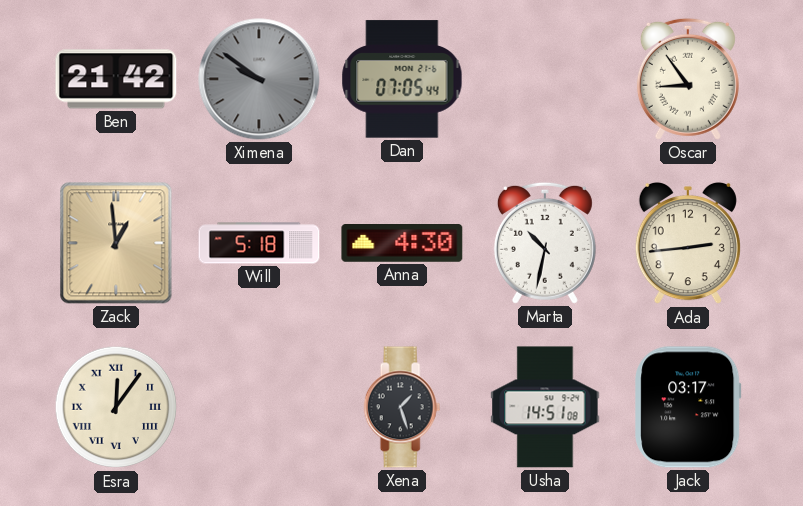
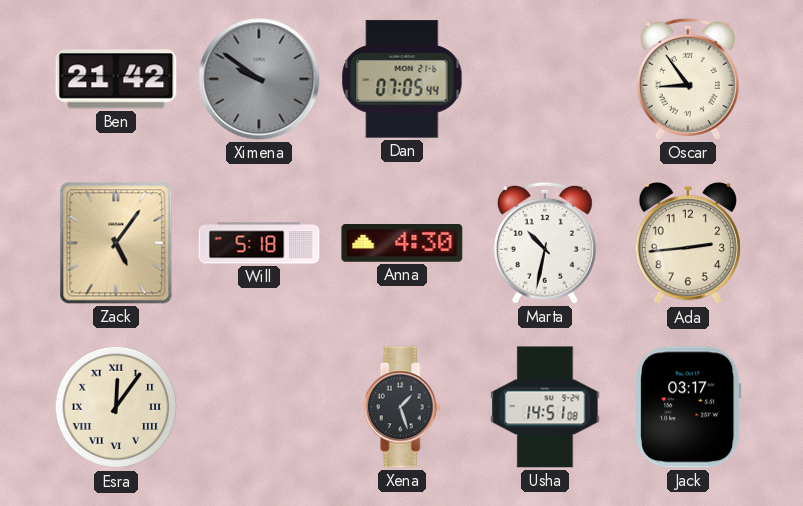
Zack: 12:59 -> 5:06 (116, 243)
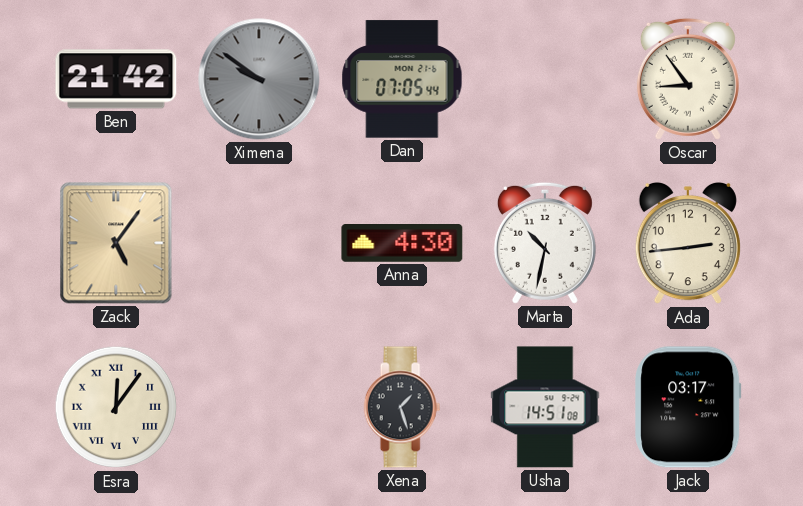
Will: 5:18 -> none (259, 243)
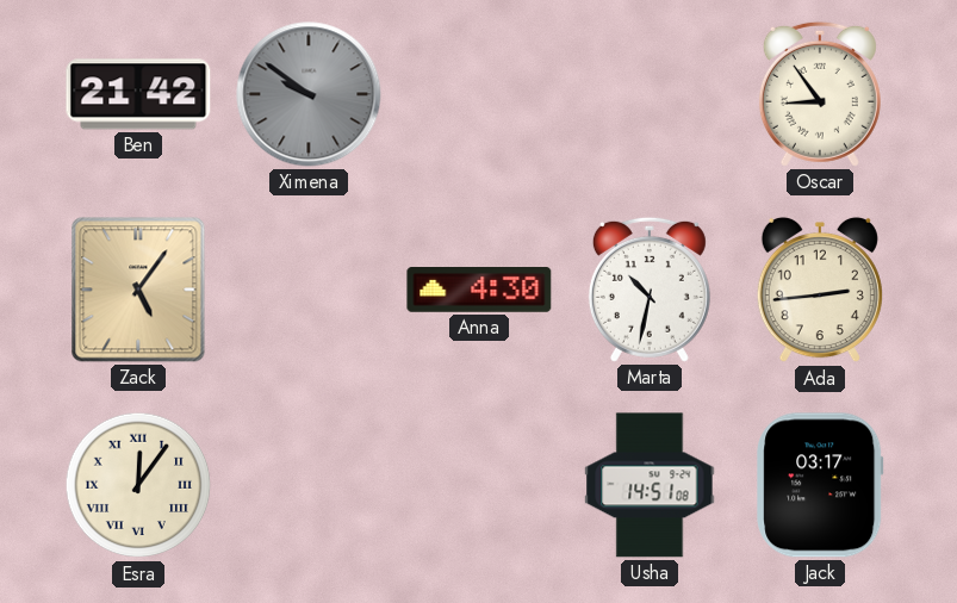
Dan: 07:05 -> none (402, 79)
Xena: 1:27 -> none (402, 407)
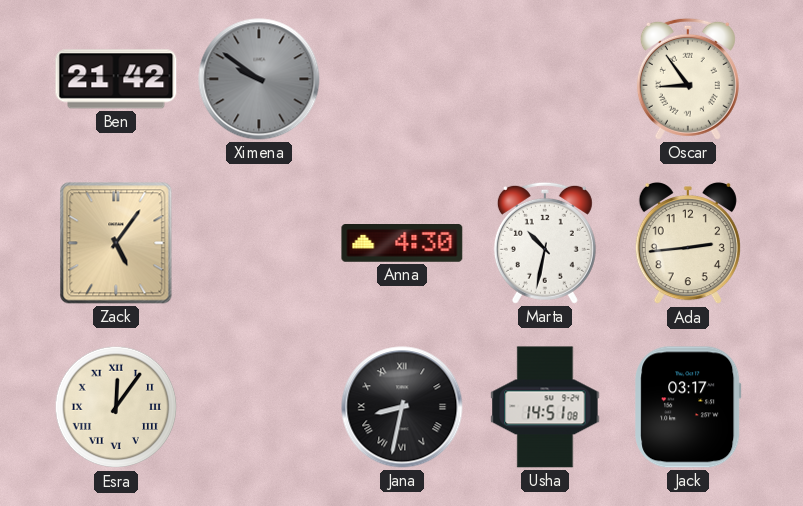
Jana: none -> 8:32 (402, 407)
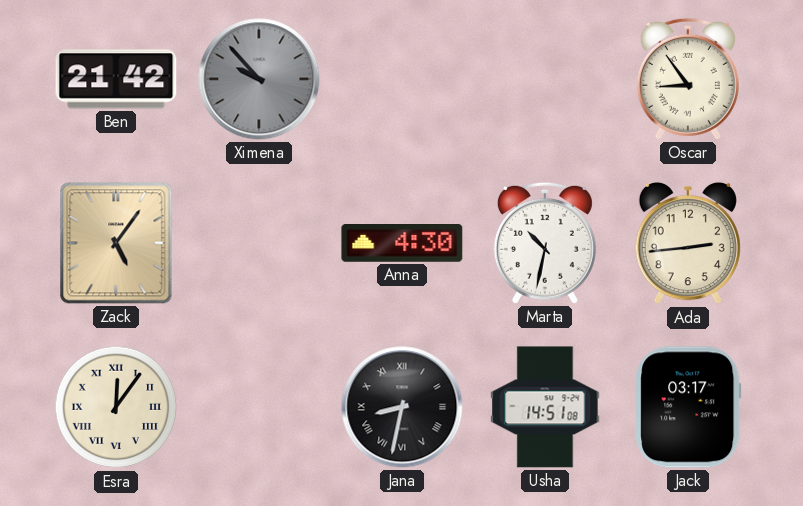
Ximena: 9:51 -> 9:53 (259, 79)
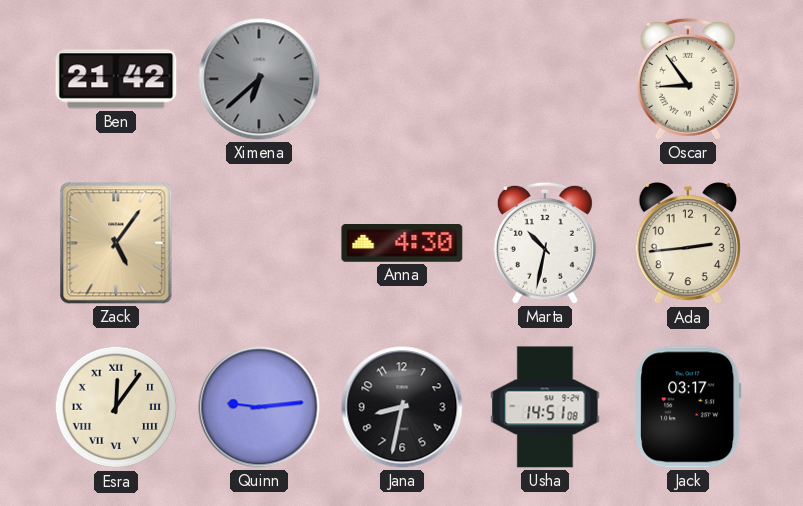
Ximena: 9:53 -> 6:38 (259, 79)
Quinn: none -> 9:14 (259, 407)
Jana numerals: Roman -> Arabic (402, 407)
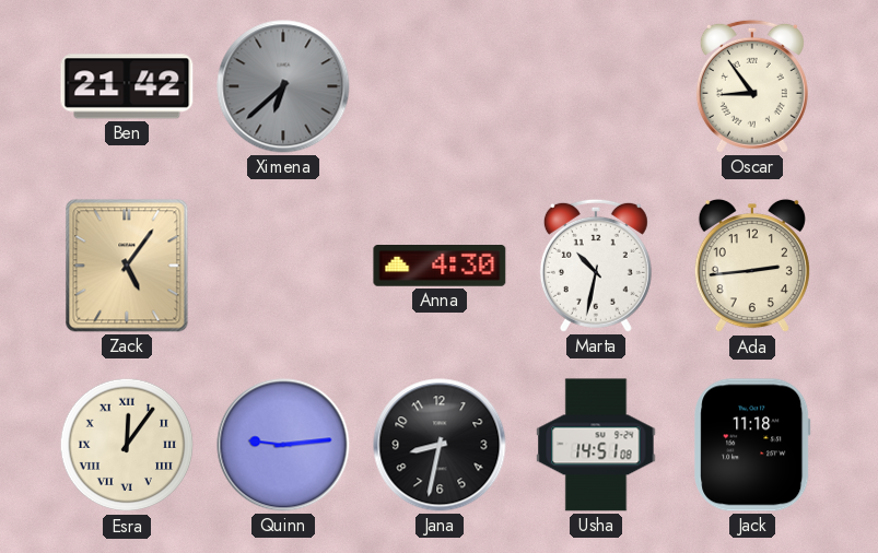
Jack: 03:17 -> 11:18 (752, 445)
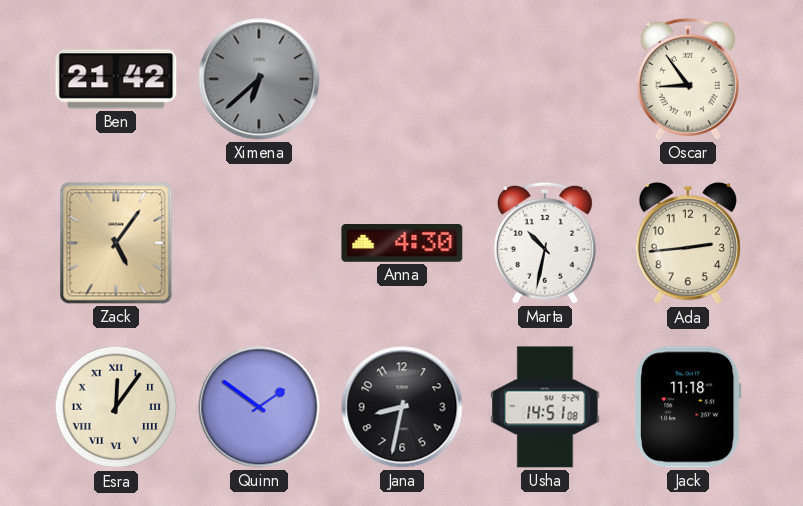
Quinn: 9:14 -> 1:51 (259, 407)
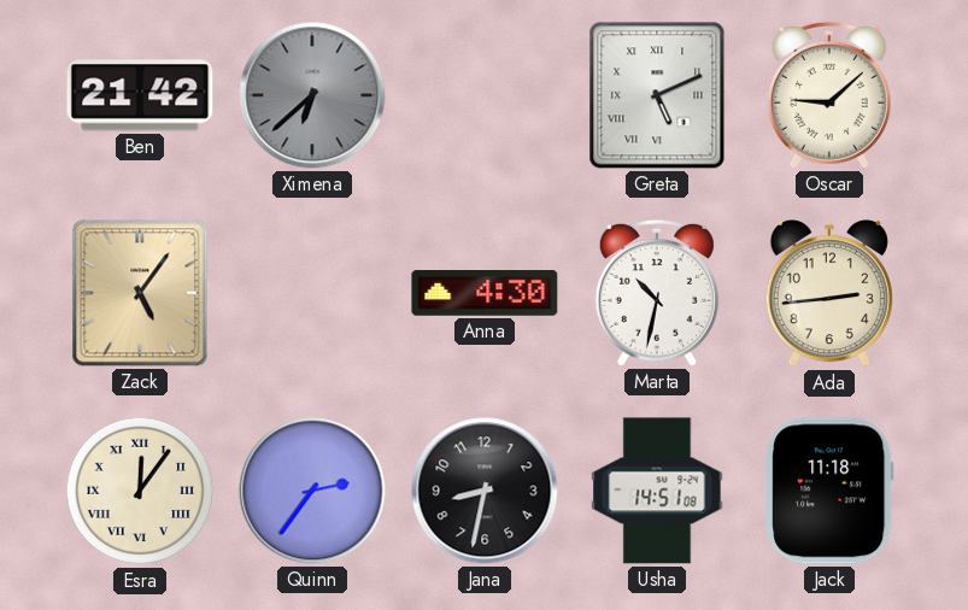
Greta: none -> 5:11 (657, 95)
Oscar: 8:54 -> 9:08 (829, 95)
Quinn: 1:51 -> 2:36 (312, 491)
